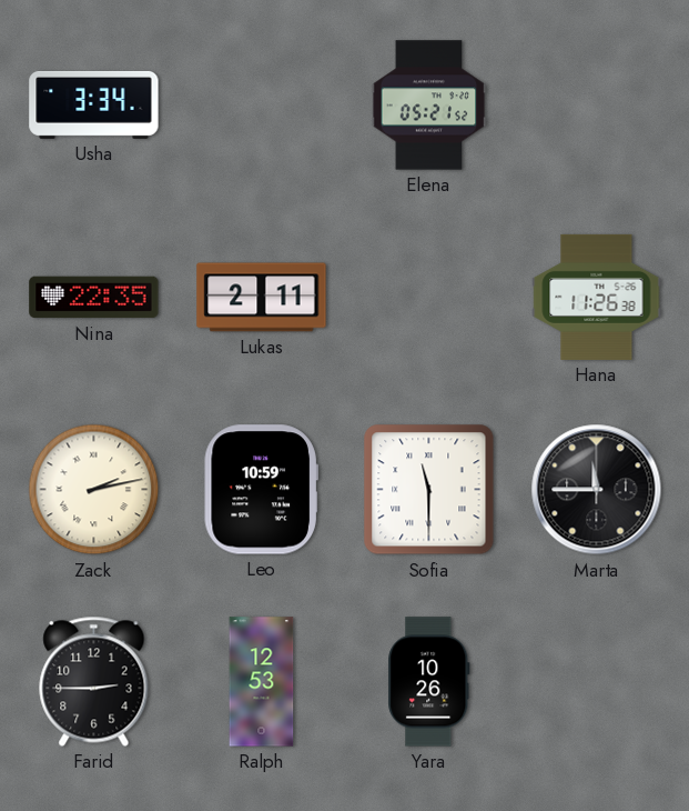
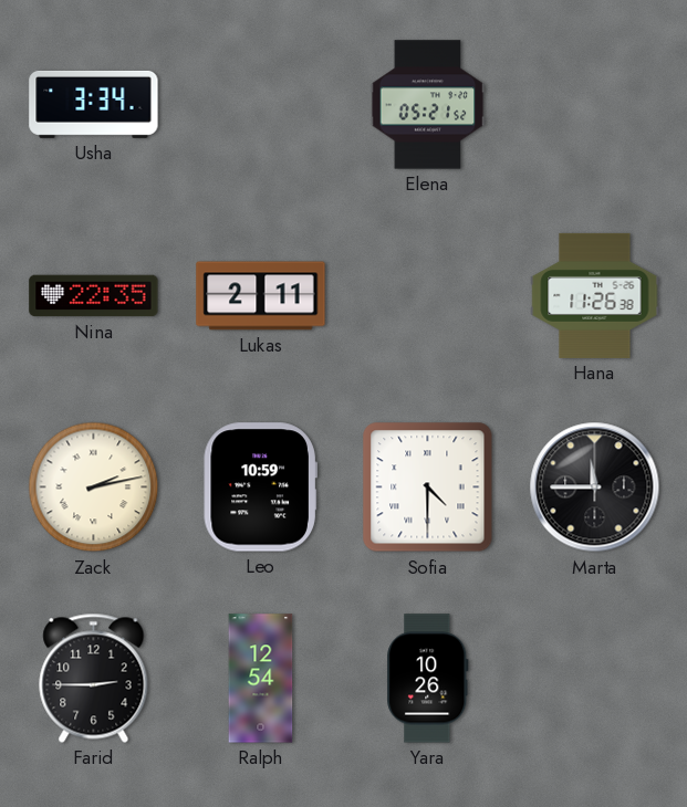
Sofia: 11:30 -> 4:30 (428, 488)
Ralph: 12:53 -> 12:54 (261, 679)
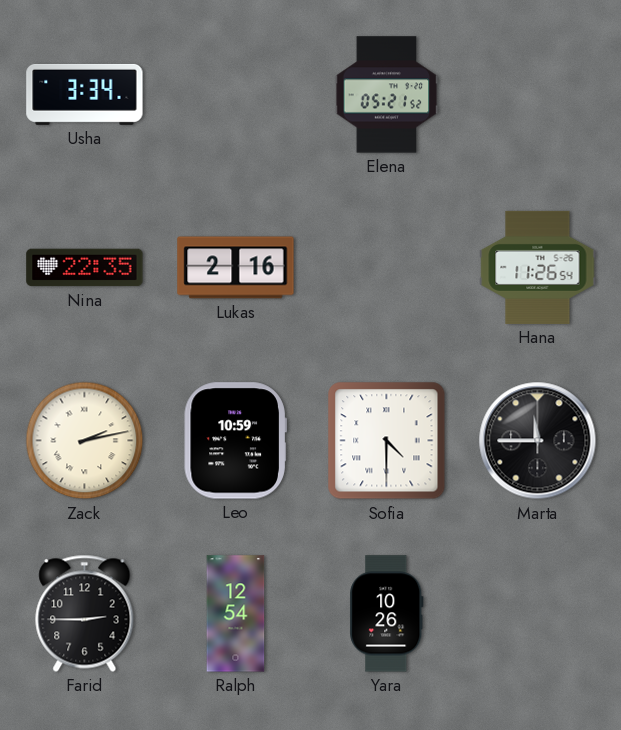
Lukas: 2:11 -> 2:16 (236, 268)
Hana: 11:26:38 -> 11:26:54 (538, 267)
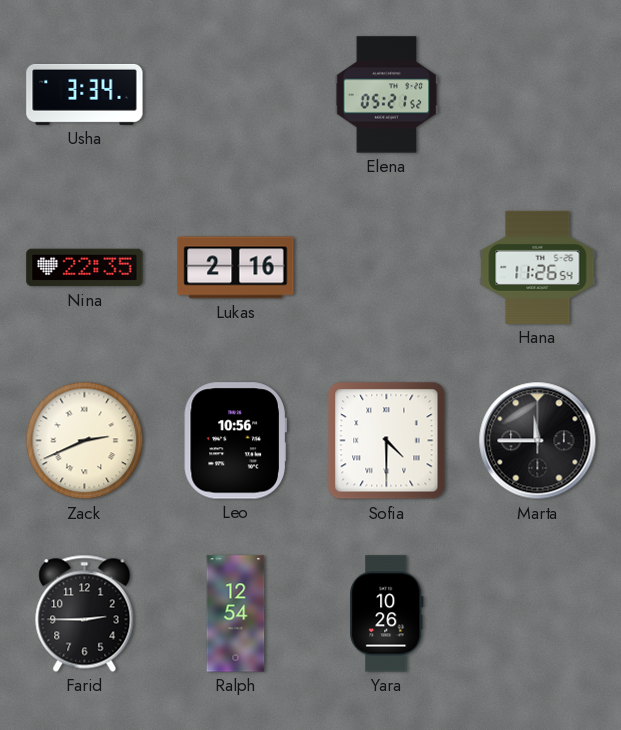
Zack: 2:13 -> 2:41 (85, 441)
Leo: 10:59 -> 10:56 (235, 441)
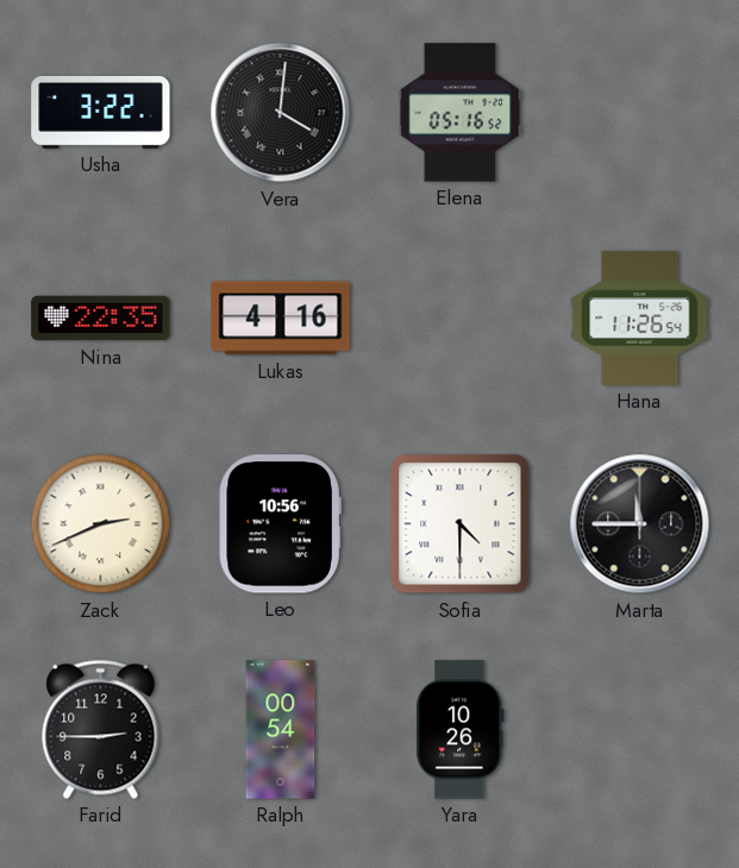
Usha: 3:34 -> 3:22 (101, 112)
Vera: none -> 4:01 (281, 113)
Elena: 05:21 -> 05:16 (461, 113)
Lukas: 2:16 -> 4:16 (281, 319)
Ralph: 12:54 -> 00:54 (281, 730)
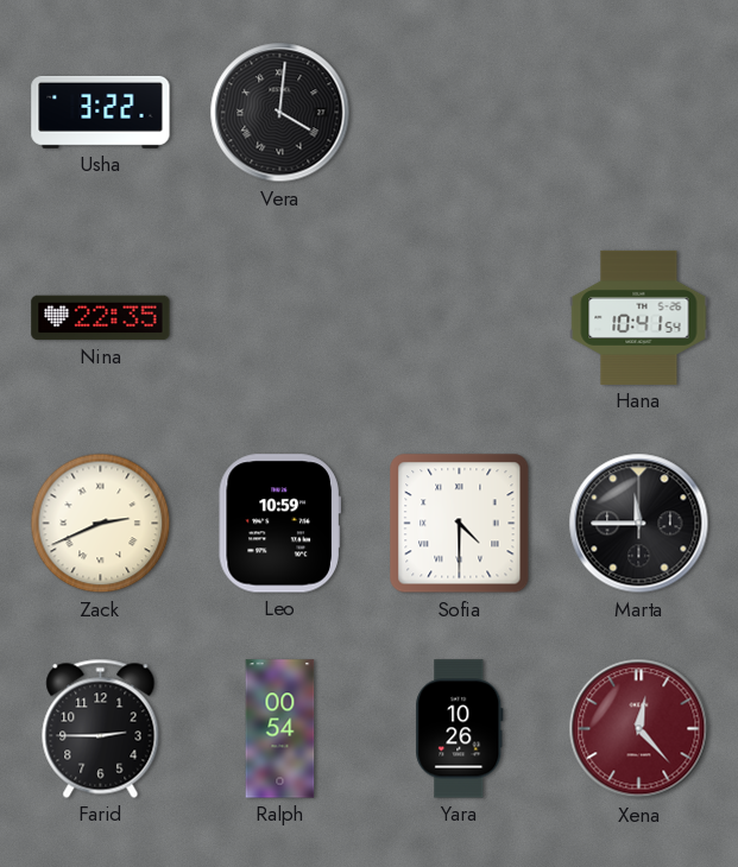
Elena: 05:16 -> none (461, 113)
Lukas: 4:16 -> none (281, 319)
Hana: 11:26 -> 10:41 (639, 317)
Leo: 10:56 -> 10:59 (279, 524)
Xena: none -> 12:23 (639, 729)
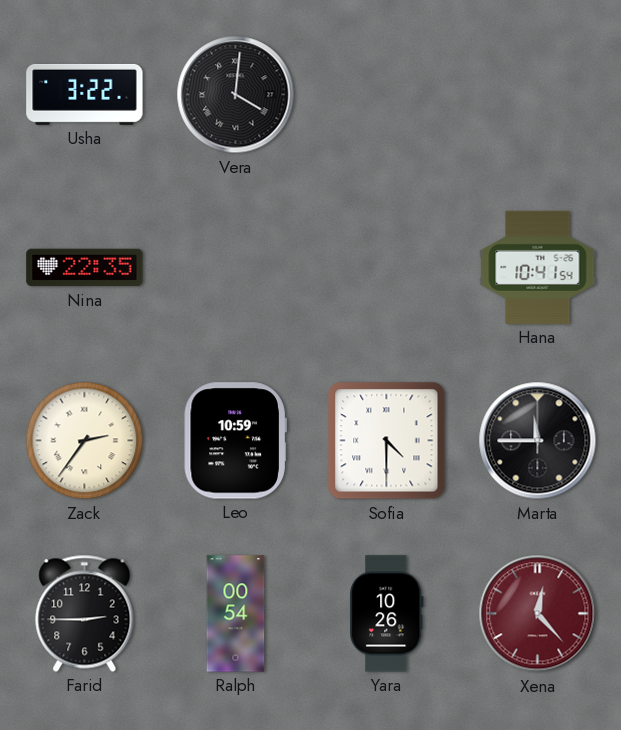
Zack: 2:41 -> 2:36 (85, 441)
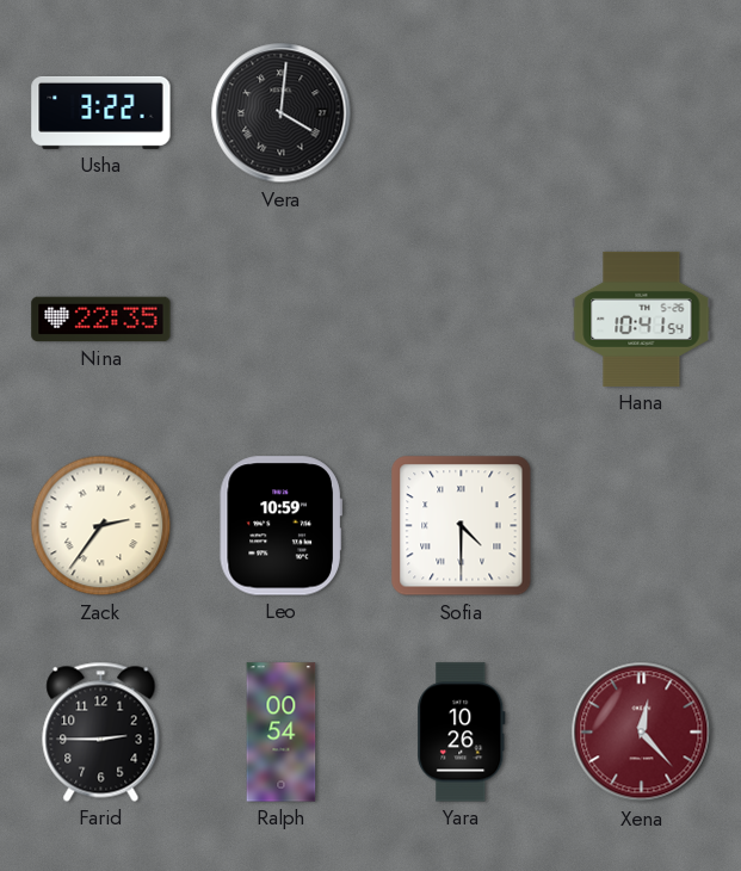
Marta: 11:45 -> none (538, 441)
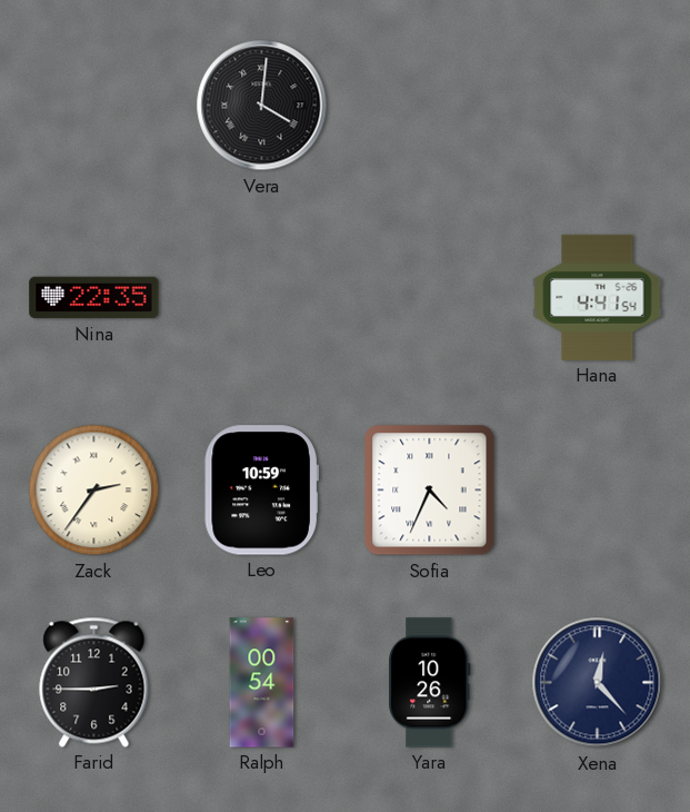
Usha: 3:22 -> none (101, 112)
Hana: 10:41 -> 4:41 (598, 297)
Sofia: 4:30 -> 4:34 (430, 491)
Xena dial: burgundy -> navy (598, 683)
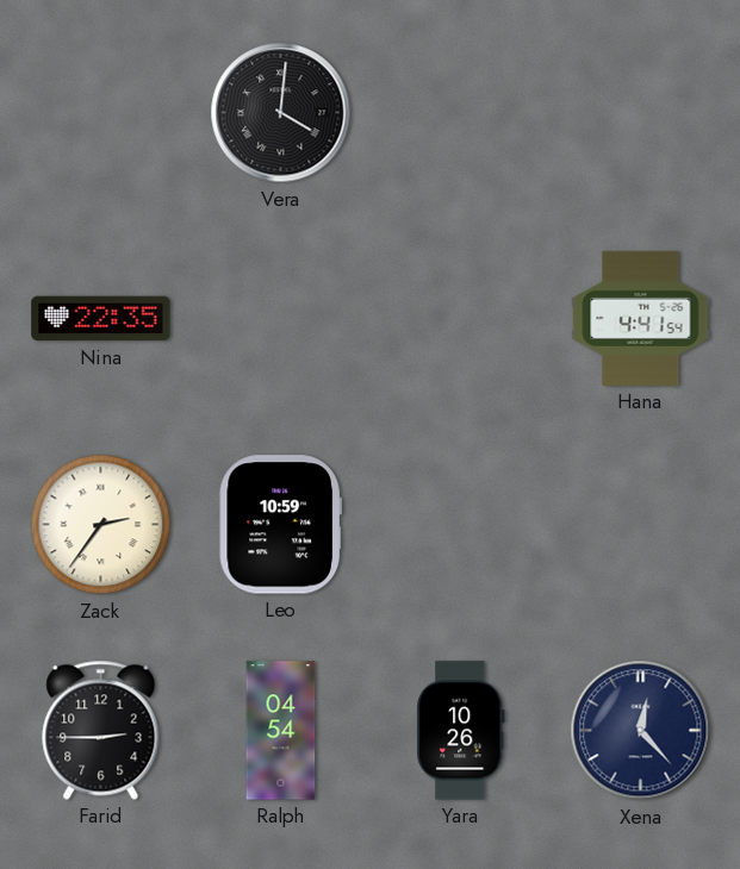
Sofia: 4:34 -> none (430, 491)
Ralph: 00:54 -> 04:54 (281, 731)
